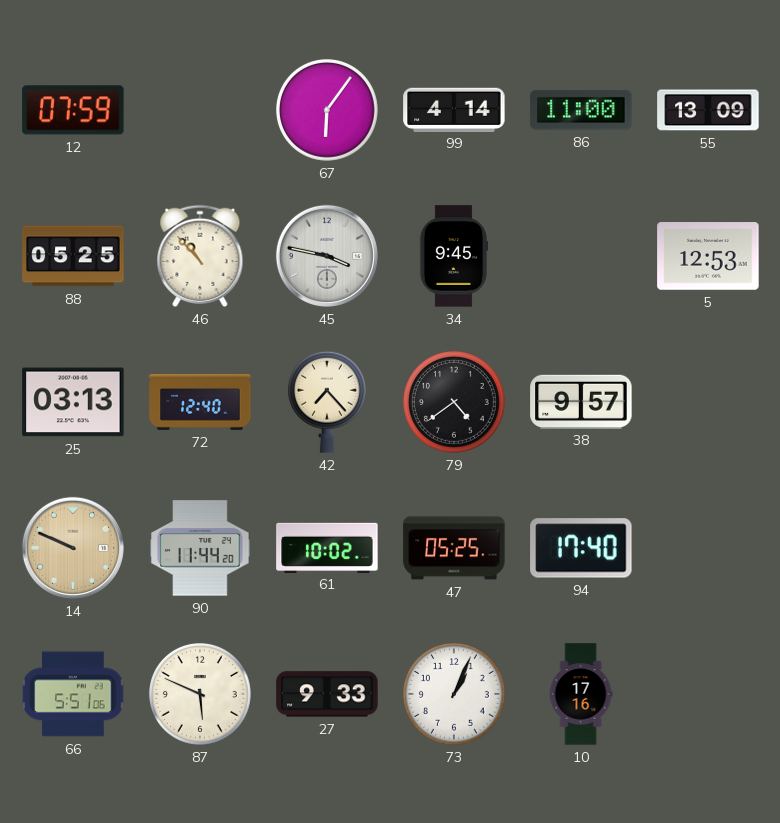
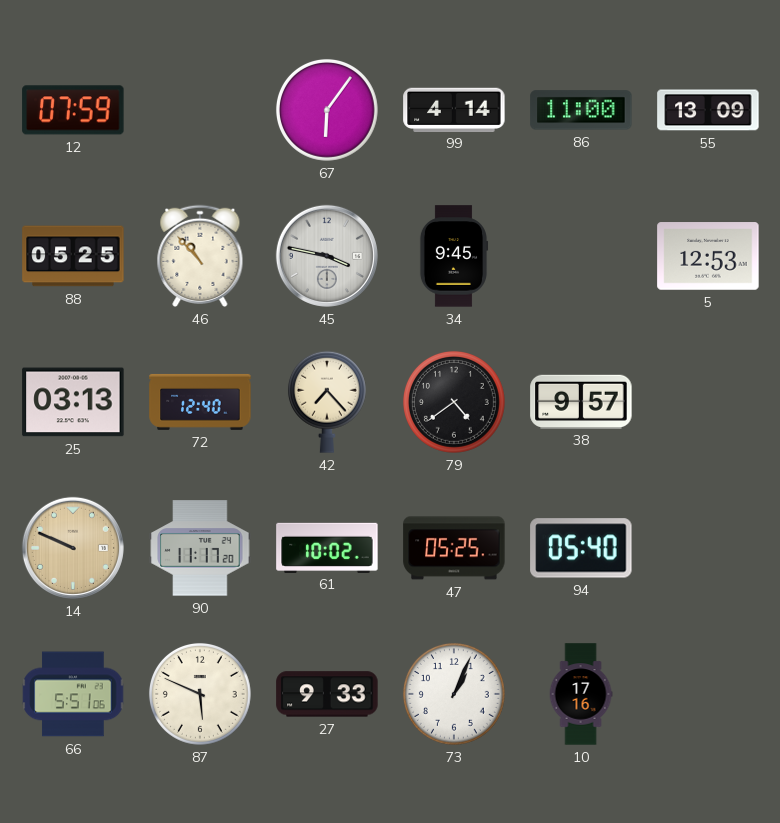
90: 11:44 -> 11:17 (200, 548)
94: 17:40 -> 05:40 (581, 548)
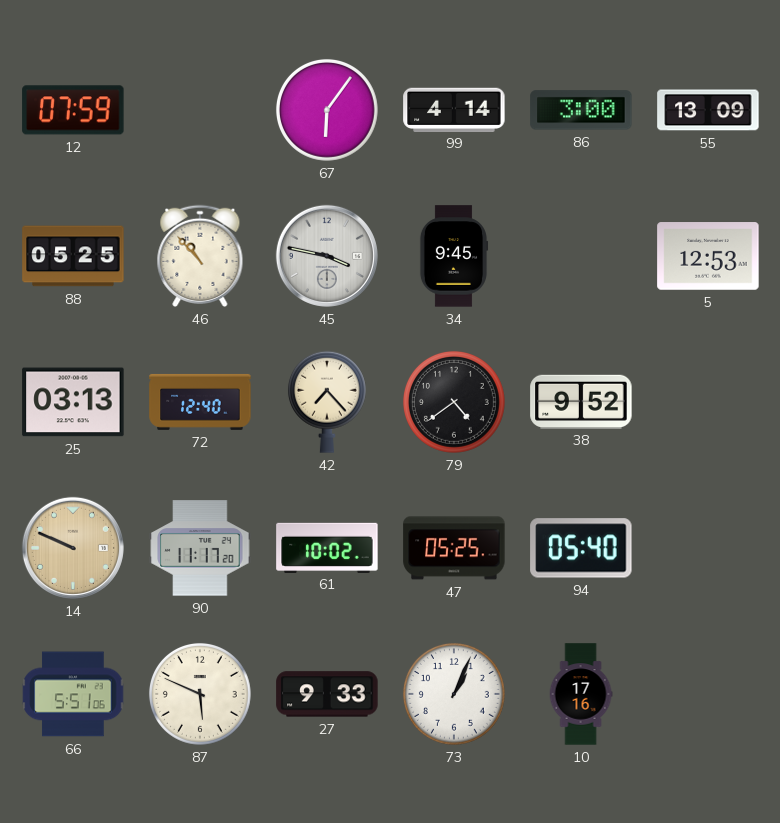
86: 11:00 -> 3:00 (581, 110)
38: 9:57 -> 9:52 (581, 401)
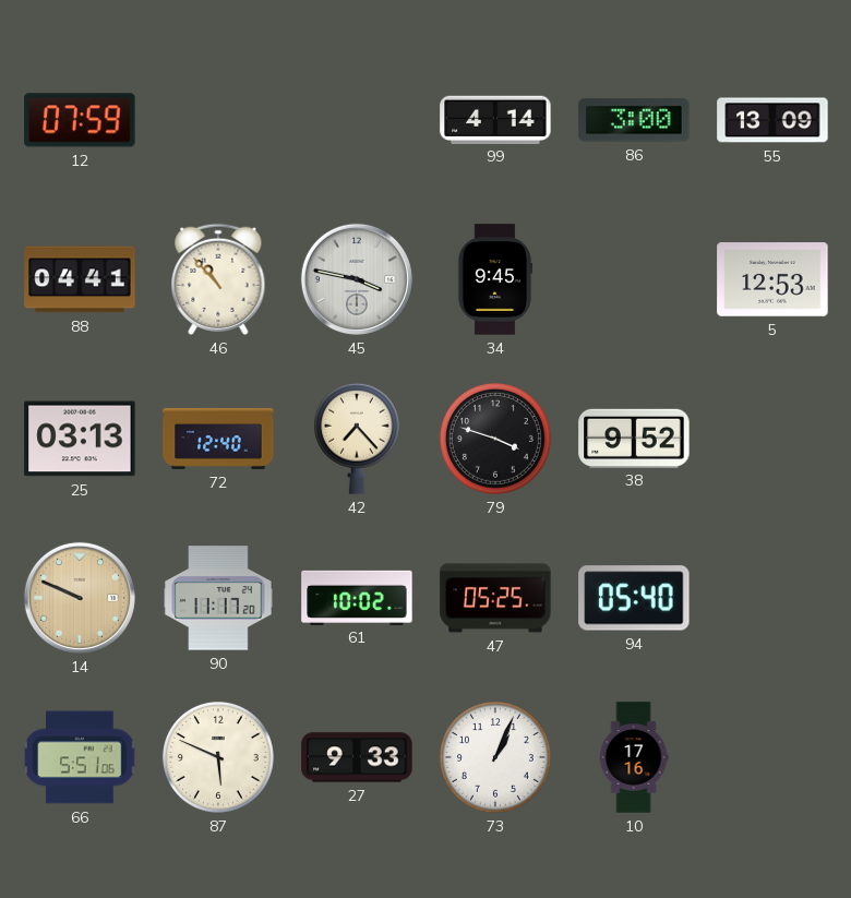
67: 6:06 -> none (327, 110)
88: 05:25 -> 04:41 (80, 279)
79: 4:39 -> 3:48 (495, 439)
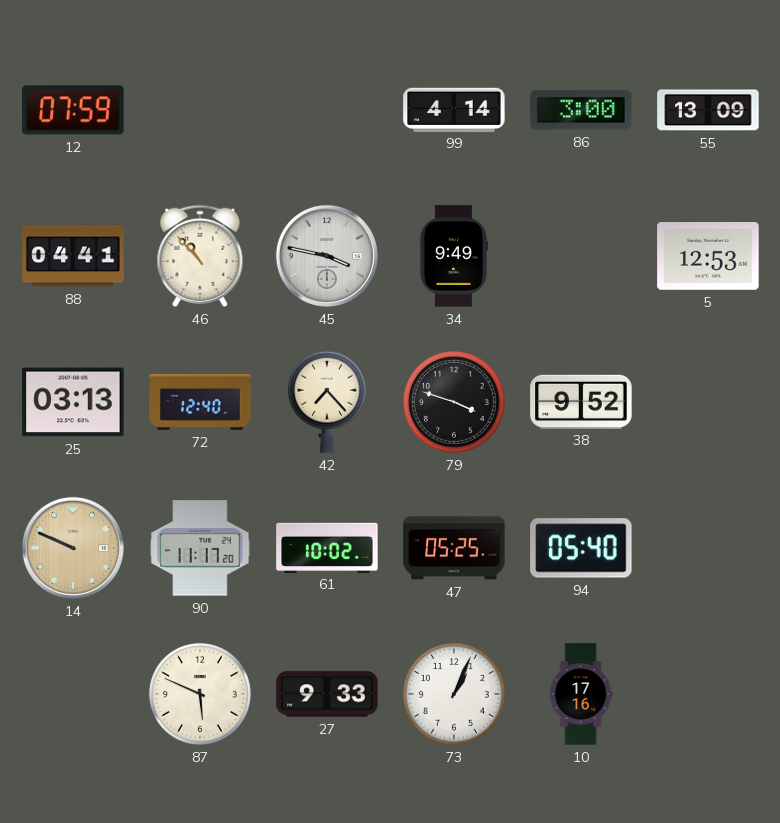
34: 9:45 -> 9:49 (454, 256)
66: 5:51 -> none (80, 757)
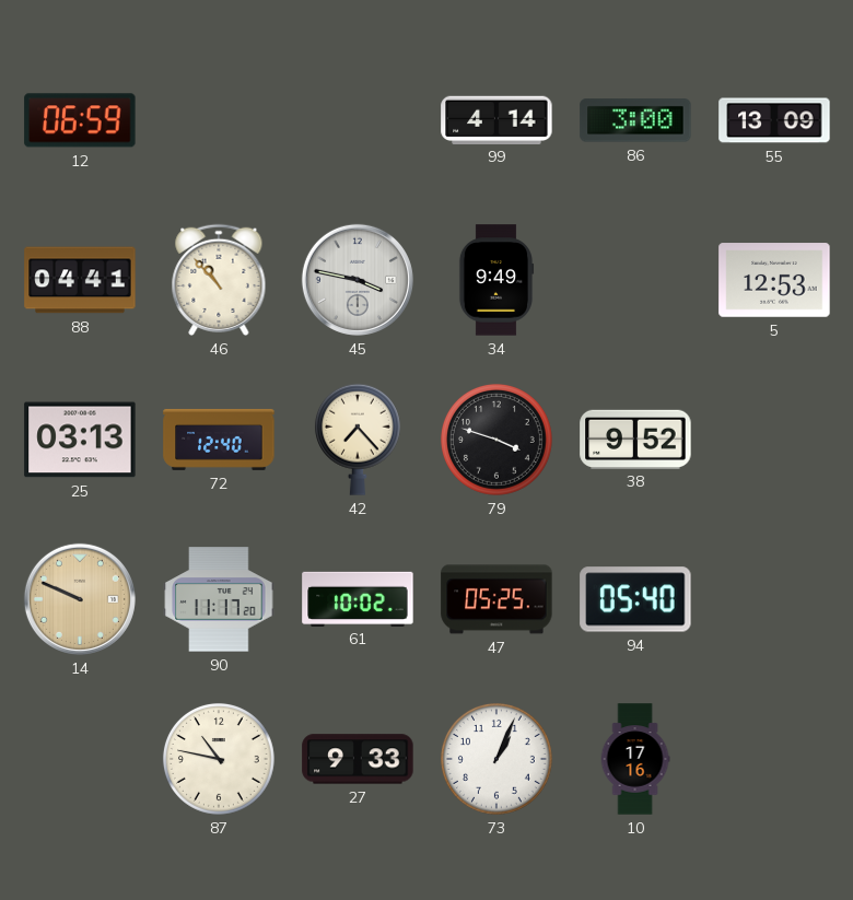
12: 07:59 -> 06:59 (80, 120)
87: 5:49 -> 10:47 (219, 759)
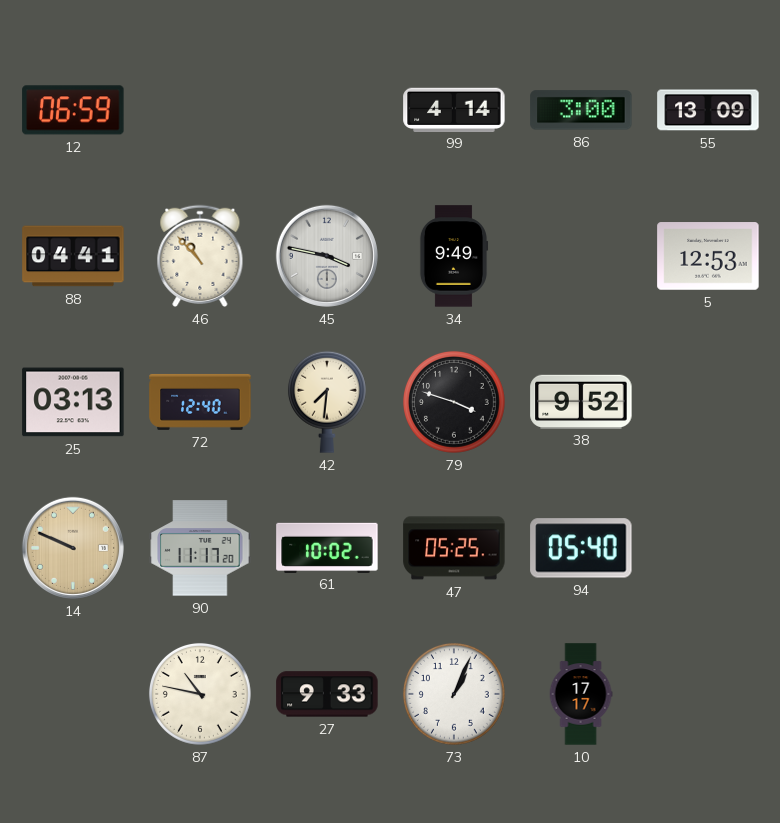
42: 7:23 -> 7:31 (327, 402)
10: 17:16 -> 17:17 (581, 694)
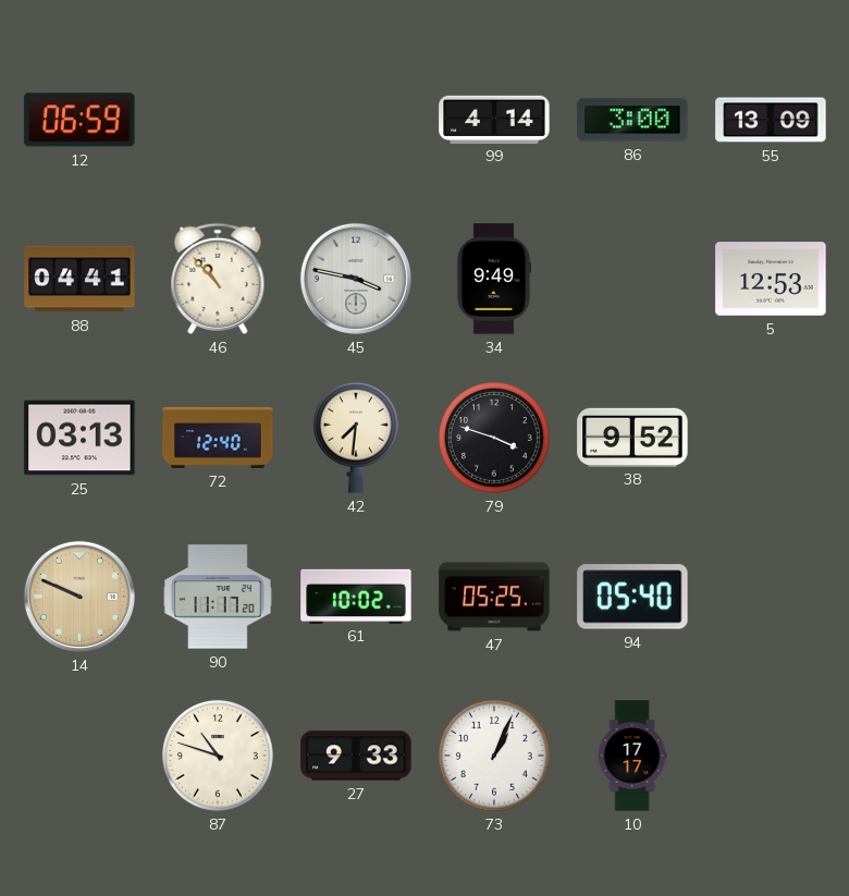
87: 10:47 -> 10:48 (218, 756)
